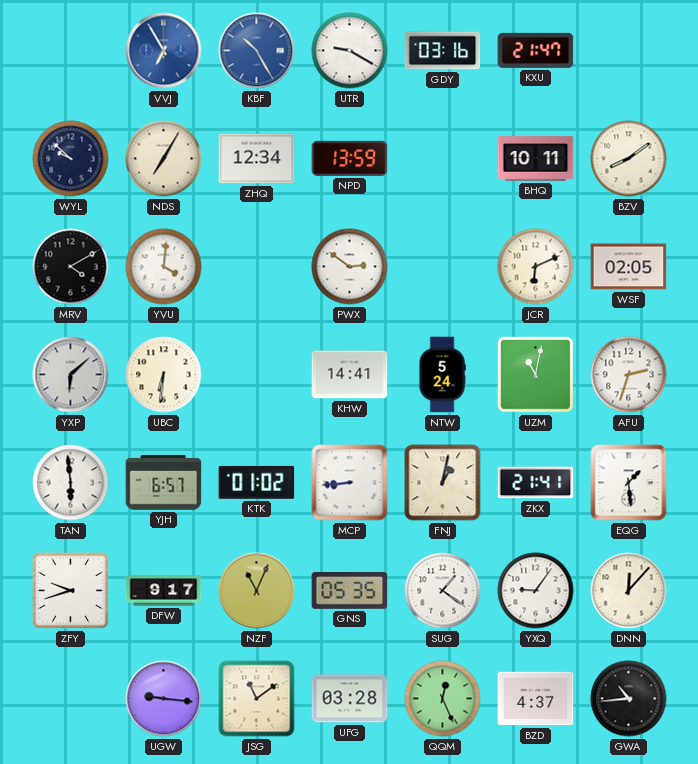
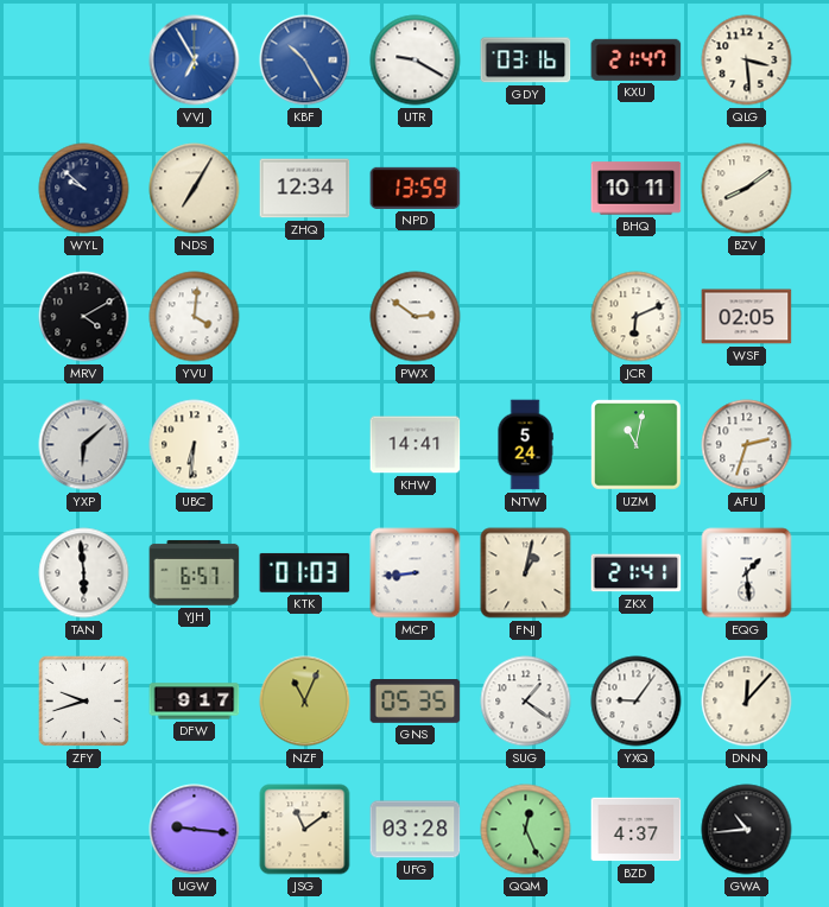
QLG: none -> 3:29 (747, 61)
KTK: 01:02 -> 01:03 (305, 572)
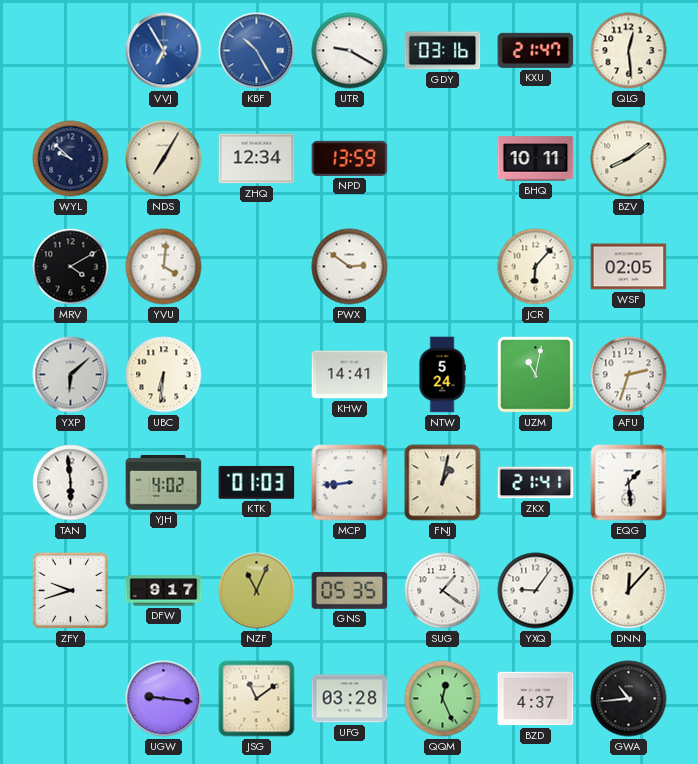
QLG: 3:29 -> 12:29 (629, 51)
JCR: 6:11 -> 6:07 (536, 267)
YJH: 6:57 -> 4:02 (164, 482)
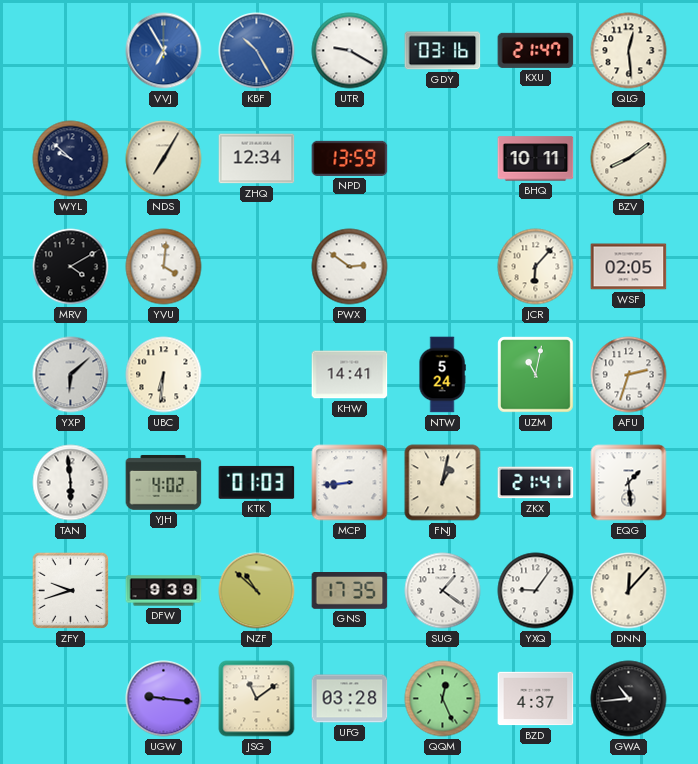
DFW: 9:17 -> 9:39 (164, 591)
NZF: 11:04 -> 10:52 (257, 591)
GNS: 05:35 -> 17:35 (350, 591)
